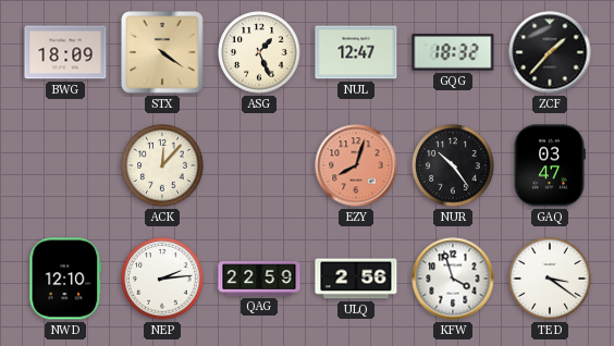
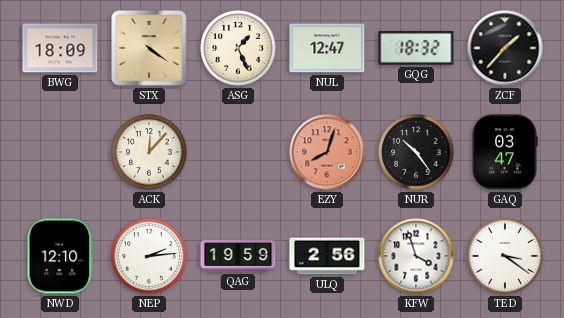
QAG: 22:59 -> 19:59 (238, 256)
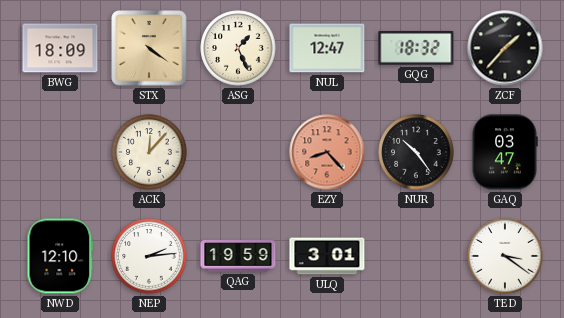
EZY: 8:03 -> 8:23 (327, 152)
ULQ: 2:56 -> 3:01 (327, 256)
KFW: 3:57 -> none (416, 256)
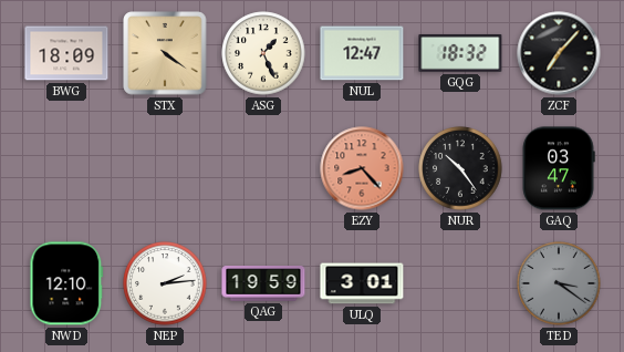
ZCF: 1:37 -> 7:07 (559, 53)
ACK: 12:07 -> none (149, 152)
TED dial: white -> grey (559, 283)
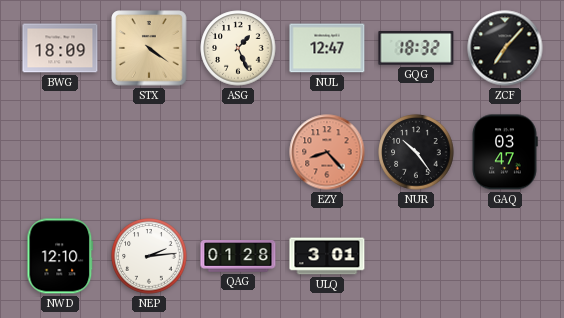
QAG: 19:59 -> 01:28 (238, 256)
TED: 3:21 -> none (559, 283)
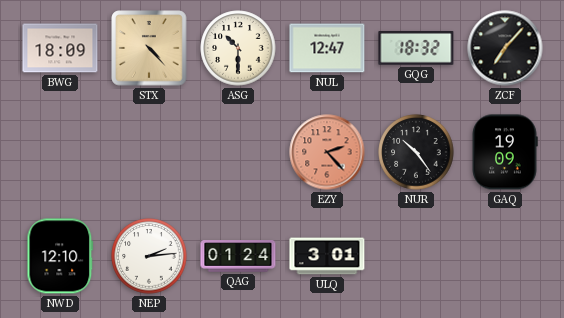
STX: 4:21 -> 4:23 (149, 48)
ASG: 1:26 -> 10:30 (238, 48)
EZY: 8:23 -> 2:23 (327, 152)
GAQ: 03:47 -> 19:09 (505, 152)
QAG: 01:28 -> 01:24 (238, 256)
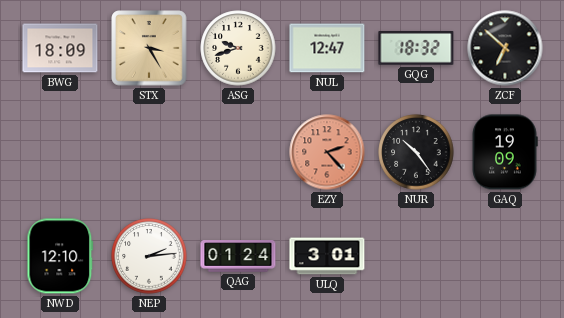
STX: 4:23 -> 3:25 (149, 48)
ASG: 10:30 -> 9:42 (238, 48)
ZCF: 7:07 -> 6:52 (505, 48)
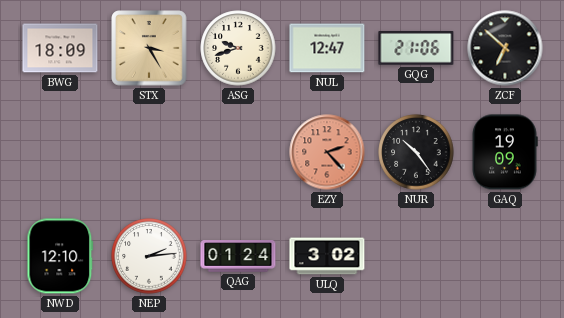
GQG: 18:32 -> 21:06 (416, 48)
ULQ: 3:01 -> 3:02 (327, 256)
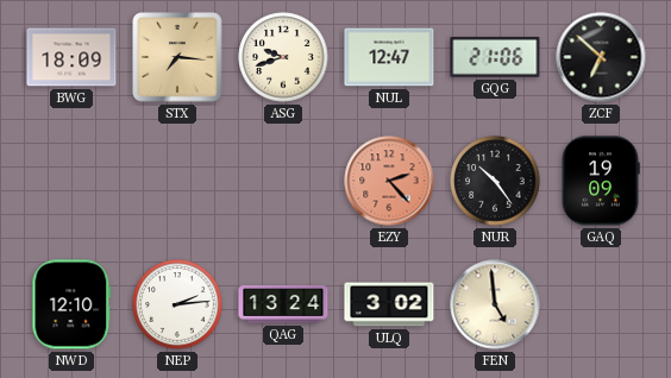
STX: 3:25 -> 7:16 (177, 57)
QAG: 01:24 -> 13:24 (283, 304)
FEN: none -> 4:59 (495, 304)
